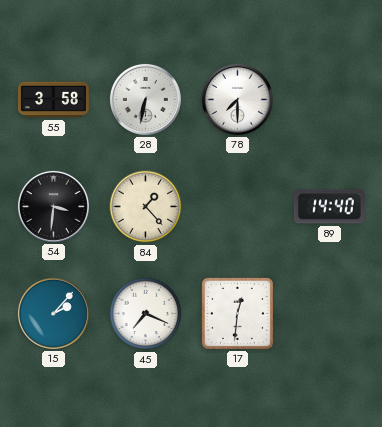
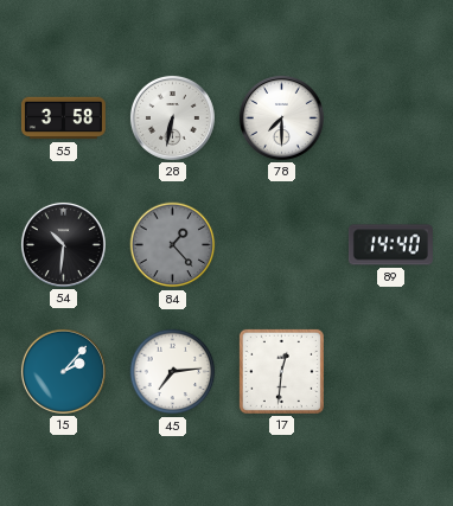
54: 3:31 -> 10:31 (63, 244)
84 dial: cream -> grey (173, 245)
45: 7:19 -> 7:14 (173, 372)
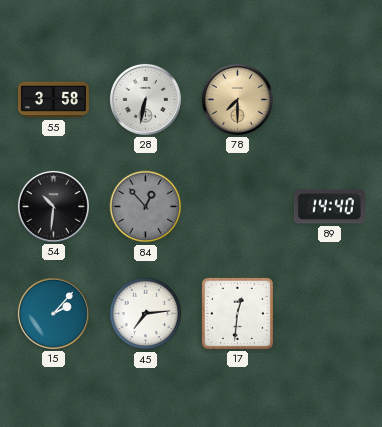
78 dial: white -> champagne (237, 99)
84: 1:23 -> 12:53 (146, 207)
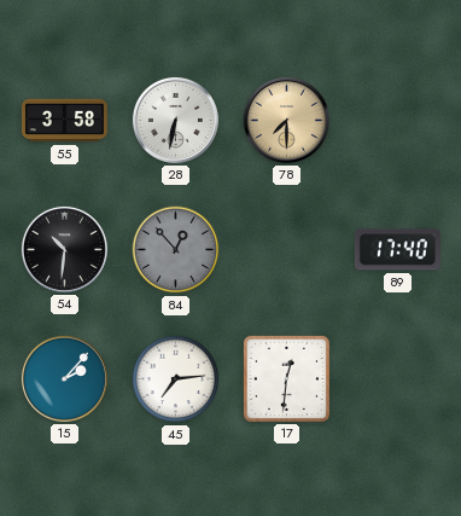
89: 14:40 -> 17:40 (397, 250)
